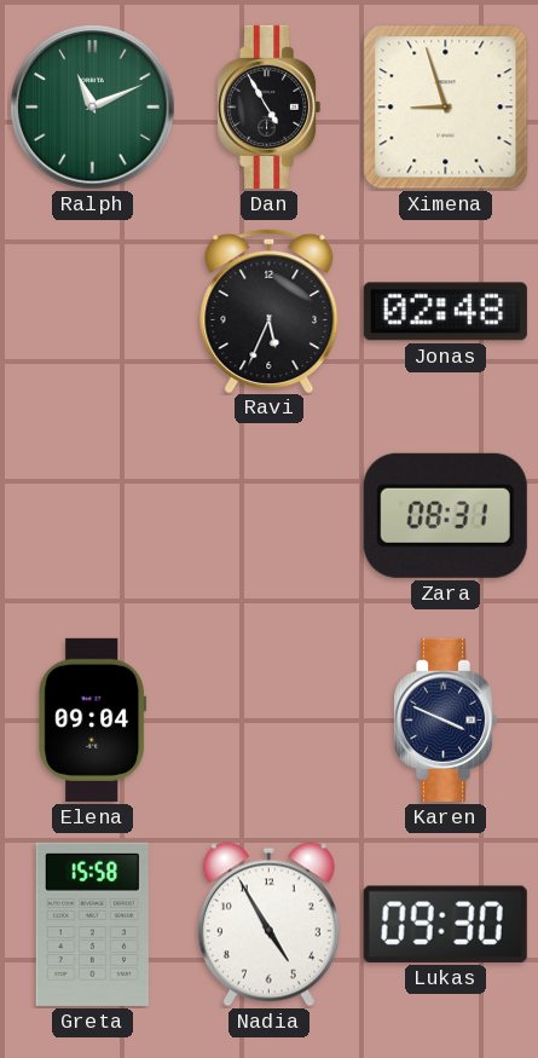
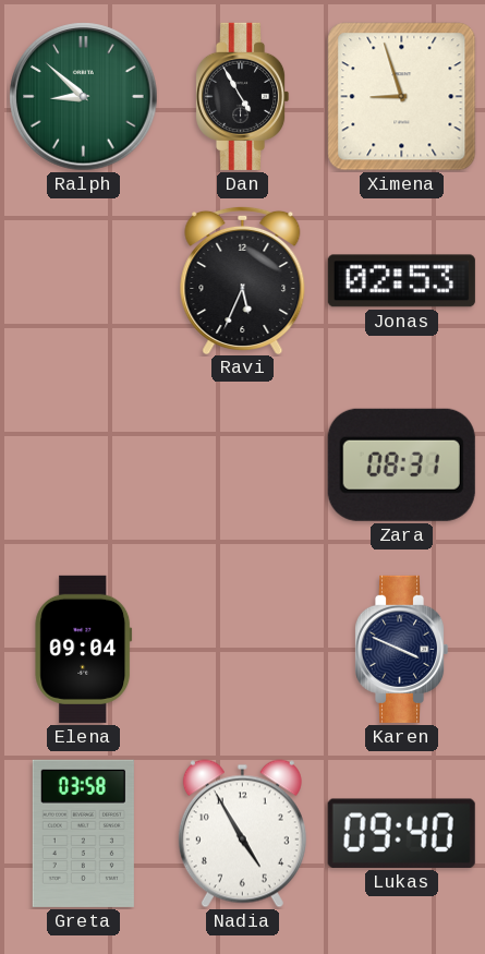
Ralph: 11:11 -> 8:52 (84, 97)
Jonas: 02:48 -> 02:53 (401, 281)
Greta: 15:58 -> 03:58 (83, 833)
Lukas: 09:30 -> 09:40 (401, 833)
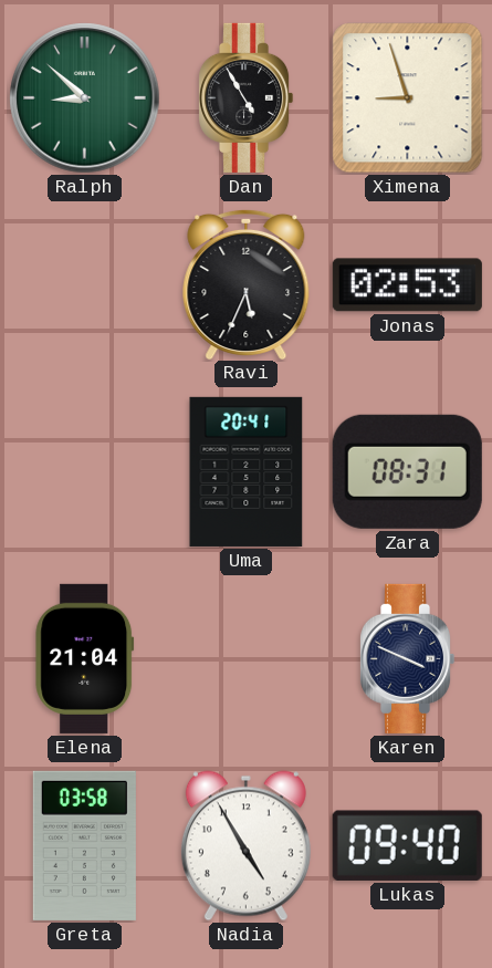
Uma: none -> 20:41 (247, 471)
Elena: 09:04 -> 21:04 (85, 658)
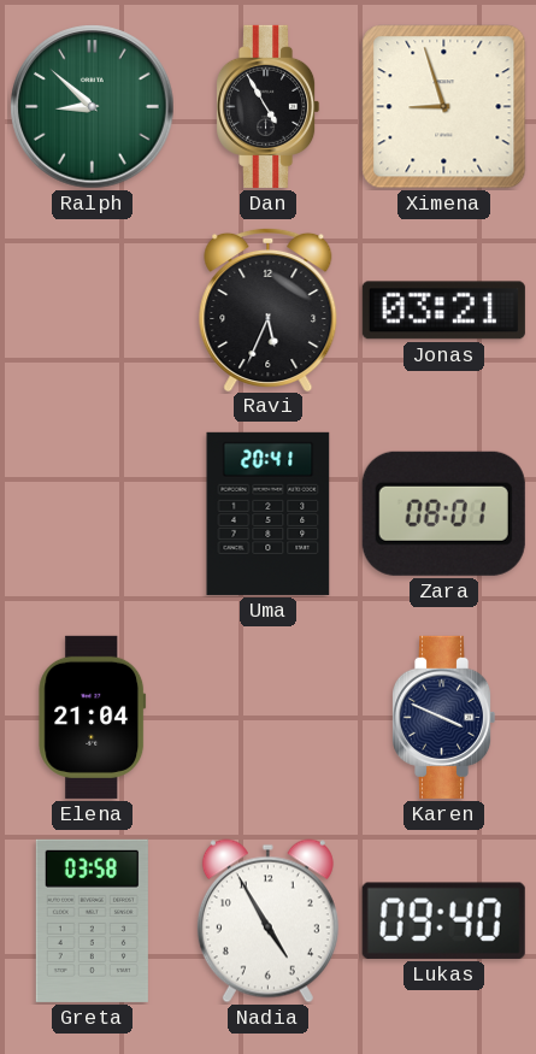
Jonas: 02:53 -> 03:21 (443, 311)
Zara: 08:31 -> 08:01 (443, 513)
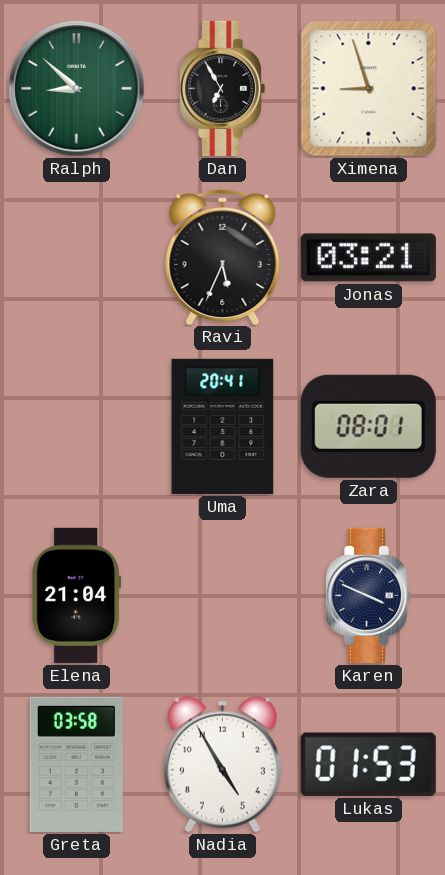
Dan: 4:55 -> 6:55 (223, 88)
Lukas: 09:40 -> 01:53 (368, 764)
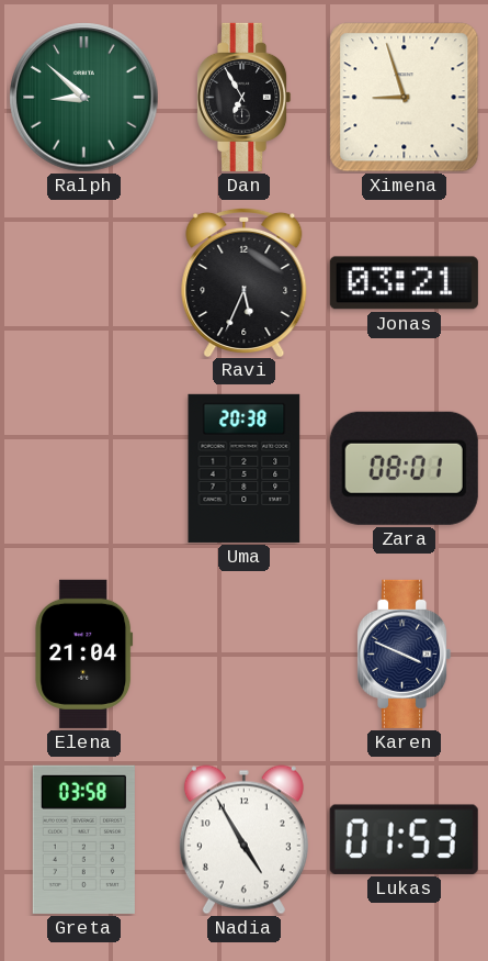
Uma: 20:41 -> 20:38 (245, 468)
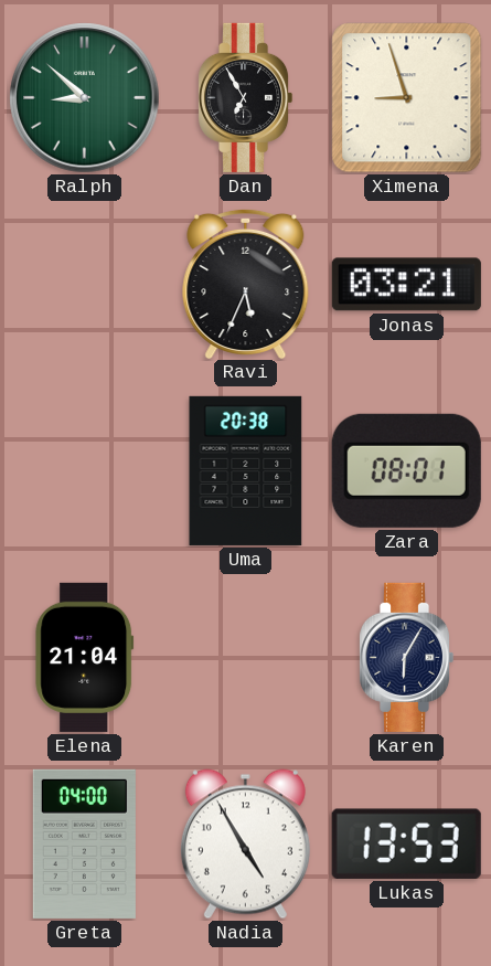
Karen: 3:49 -> 6:05 (407, 657)
Greta: 03:58 -> 04:00 (84, 843)
Lukas: 01:53 -> 13:53 (406, 843)
